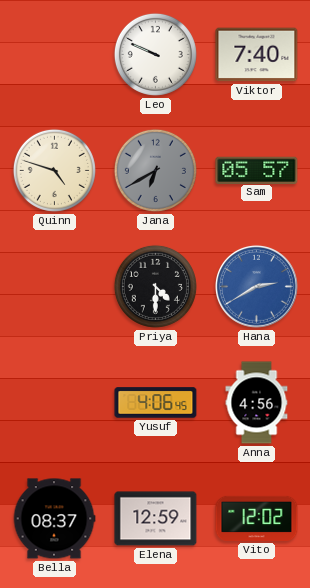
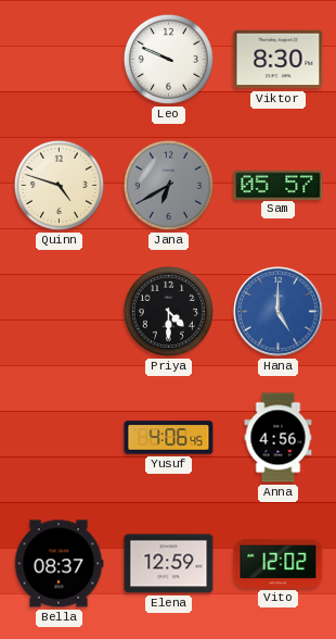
Viktor: 7:40 -> 8:30 (279, 60)
Hana: 2:40 -> 5:00 (277, 311)
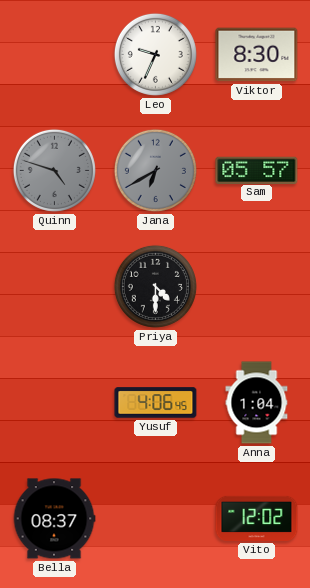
Leo: 9:49 -> 9:34 (155, 54)
Quinn dial: cream -> grey (54, 170)
Hana: 5:00 -> none (277, 311)
Anna: 4:56 -> 1:04 (257, 403)
Elena: 12:59 -> none (169, 564)
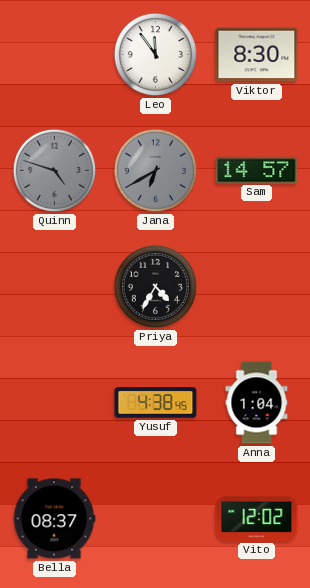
Leo: 9:34 -> 11:54 (155, 54)
Sam: 05:57 -> 14:57 (257, 170)
Priya: 4:30 -> 4:35 (155, 286)
Yusuf: 4:06 -> 4:38 (156, 403)
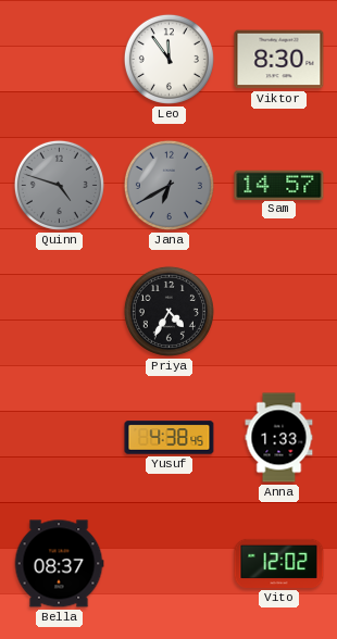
Anna: 1:04 -> 1:33 (279, 438)
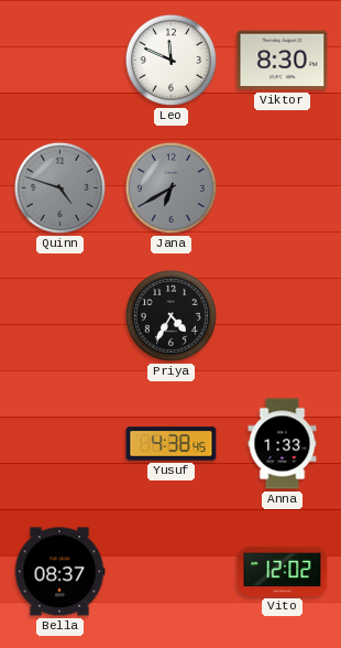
Leo: 11:54 -> 11:49 (170, 60)
Sam: 14:57 -> none (279, 185)
